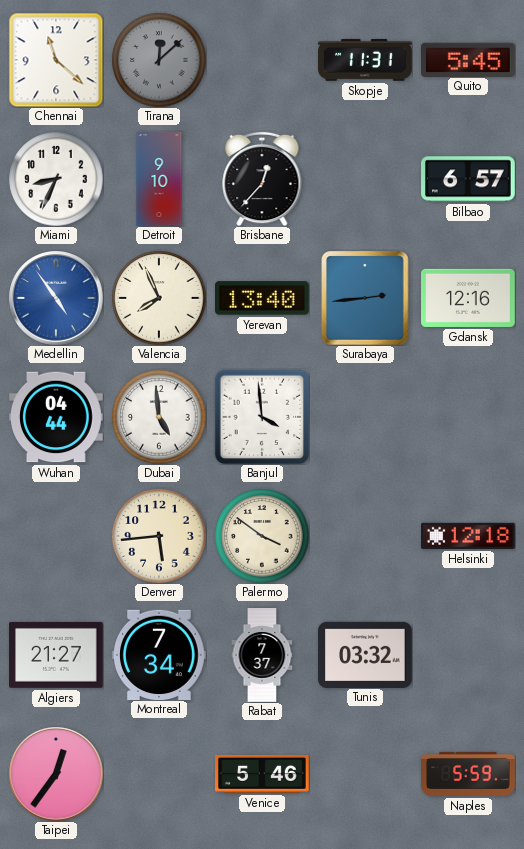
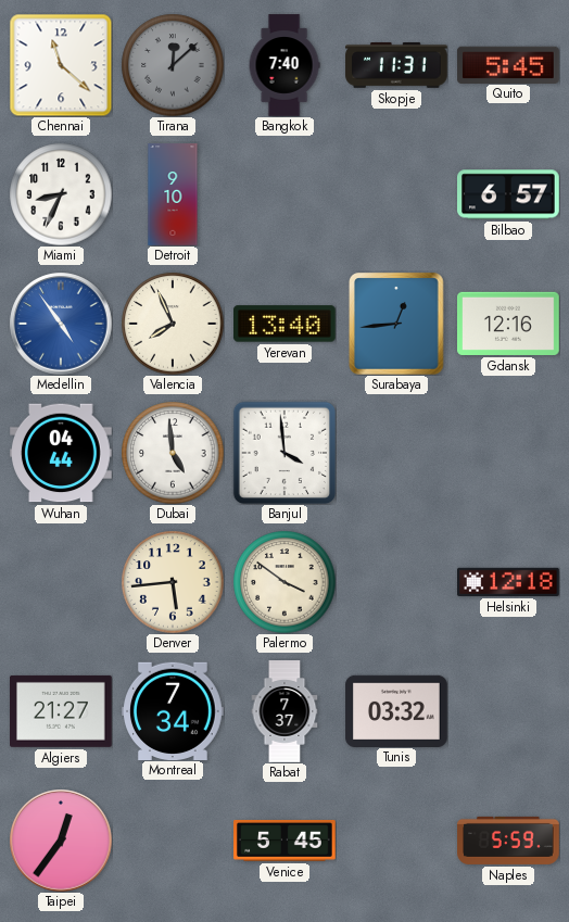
Bangkok: none -> 7:40 (284, 65)
Brisbane: 12:37 -> none (262, 179)
Surabaya: 2:44 -> 12:44 (397, 324)
Venice: 5:46 -> 5:45 (284, 842)
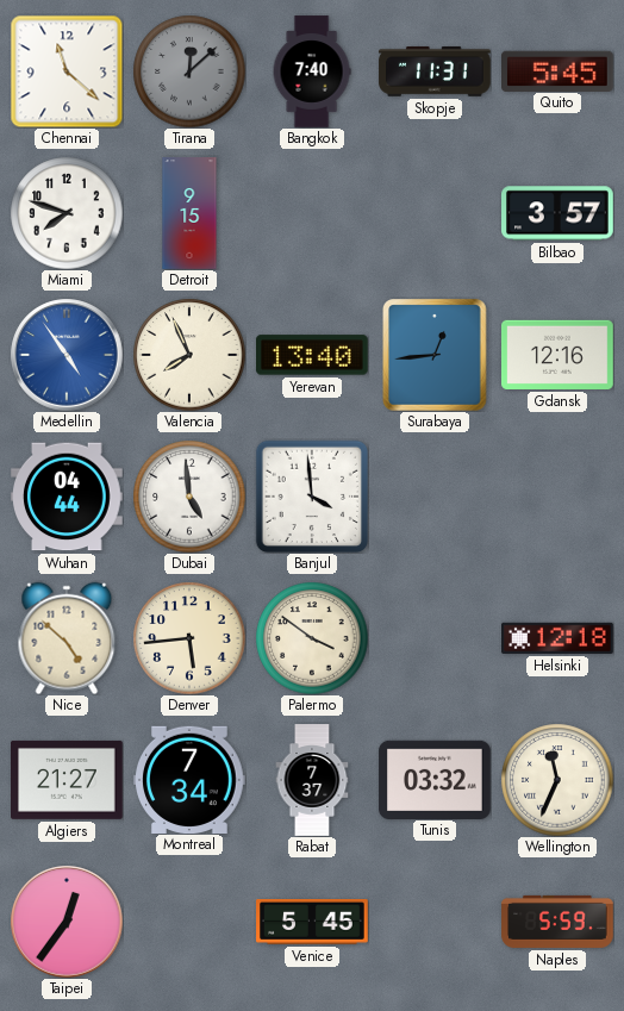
Miami: 8:34 -> 7:48 (67, 213)
Detroit: 9:10 -> 9:15 (189, 213)
Bilbao: 6:57 -> 3:57 (559, 213)
Nice: none -> 4:52 (67, 638)
Wellington: none -> 11:34 (557, 780)
